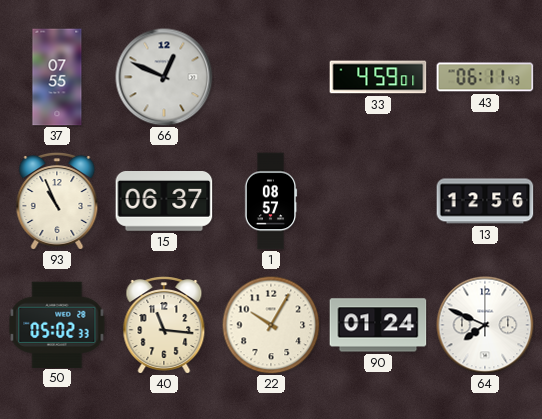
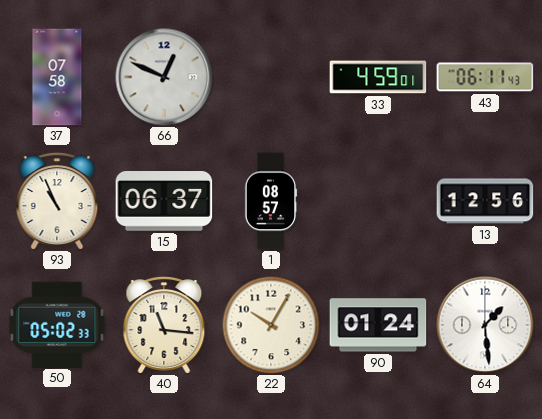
37: 07:55 -> 07:58 (57, 77)
64: 7:49 -> 1:29 (485, 325)
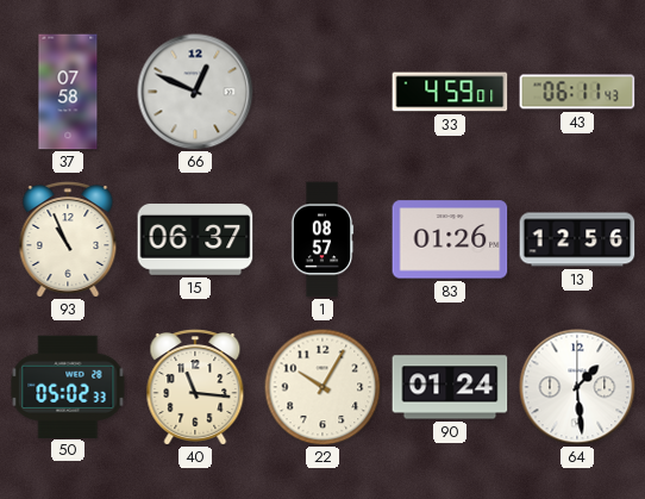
83: none -> 01:26 (450, 239)
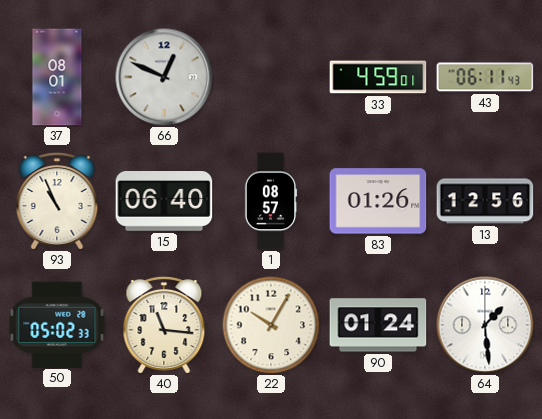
37: 07:58 -> 08:01 (57, 77)
15: 06:37 -> 06:40 (164, 201)
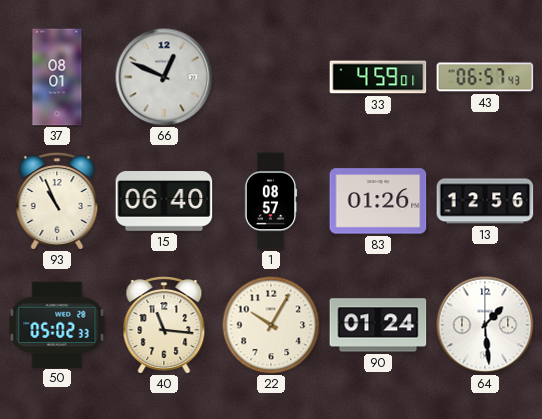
43: 06:11 -> 06:57 (485, 77)
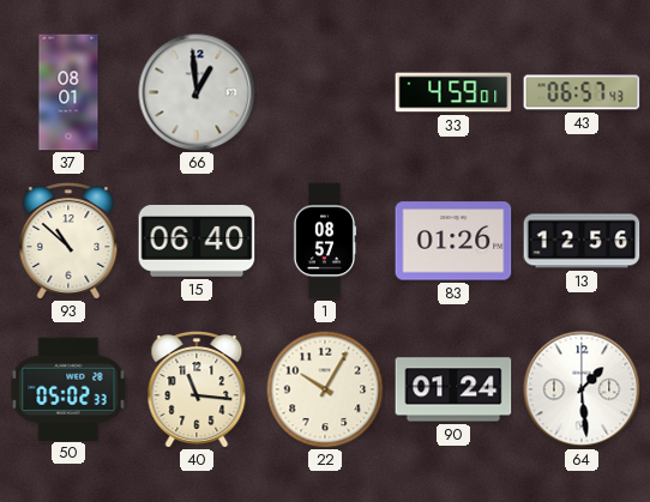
66: 12:49 -> 12:59 (197, 92)
93: 10:56 -> 10:52 (68, 242)
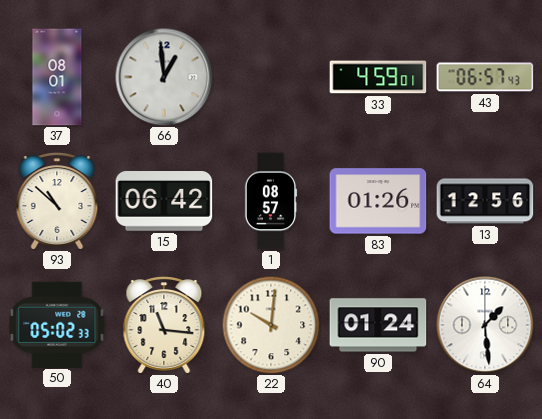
15: 06:40 -> 06:42 (164, 201)
22: 10:05 -> 10:01 (271, 325)
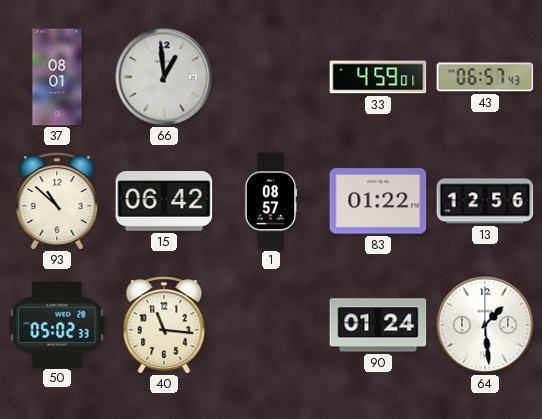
83: 01:26 -> 01:22 (378, 201)
22: 10:01 -> none (271, 325)
